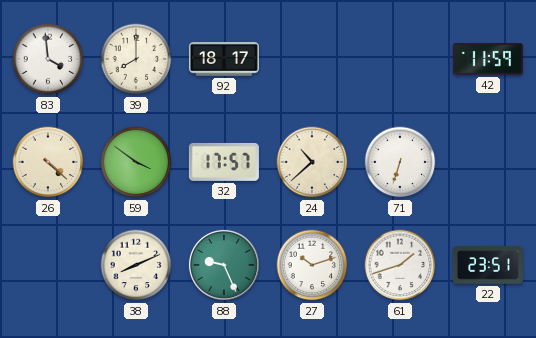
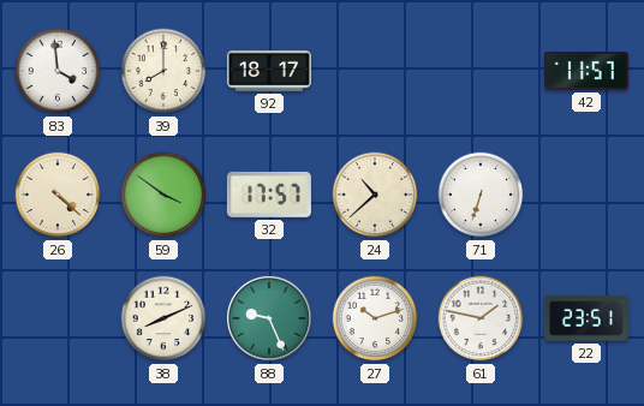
42: 11:59 -> 11:57 (586, 71)
61: 1:42 -> 1:47 (481, 318)
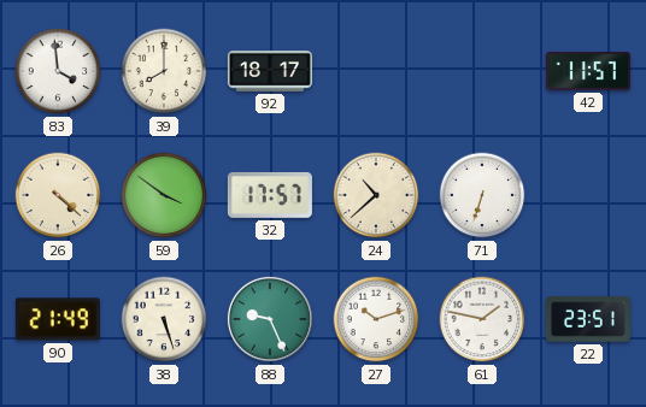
90: none -> 21:49 (58, 319)
38: 8:11 -> 5:27 (164, 319)
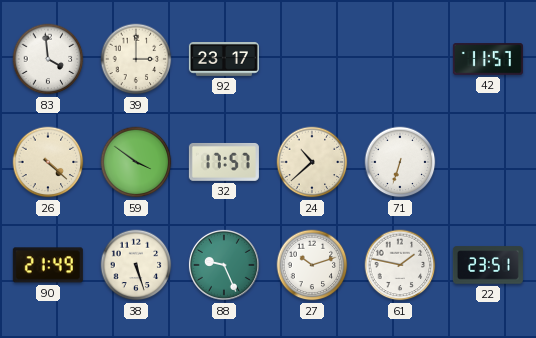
39: 8:00 -> 3:00 (136, 59)
92: 18:17 -> 23:17 (224, 60)
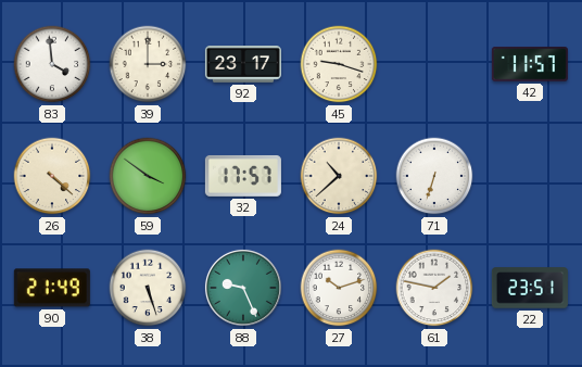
45: none -> 9:18 (339, 64)
